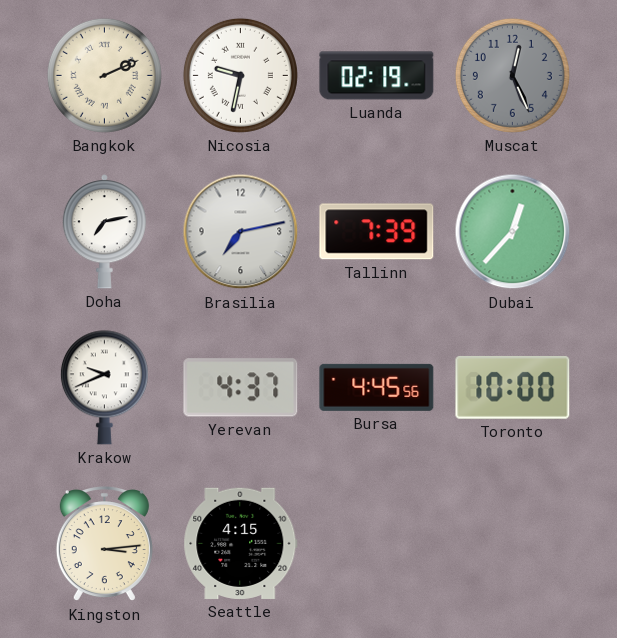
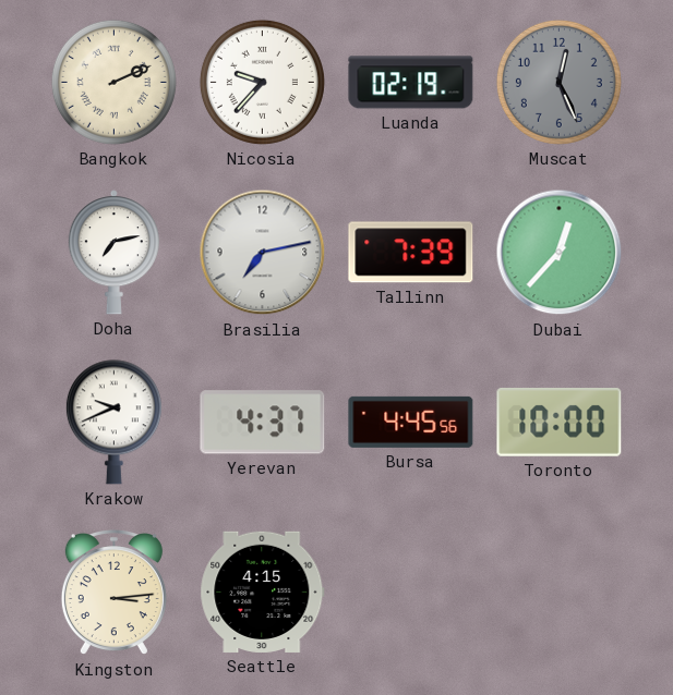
Nicosia: 9:32 -> 9:37 (262, 82)
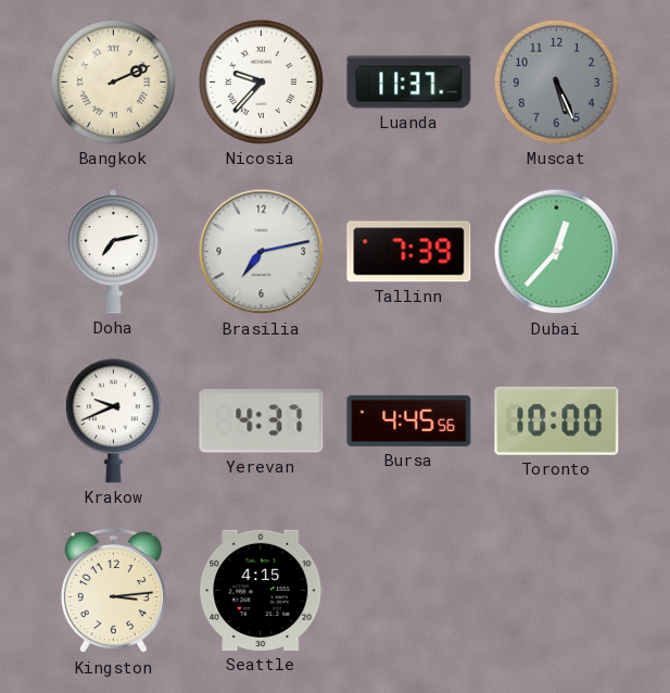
Luanda: 02:19 -> 11:37 (409, 83)
Muscat: 12:26 -> 5:26 (556, 81)
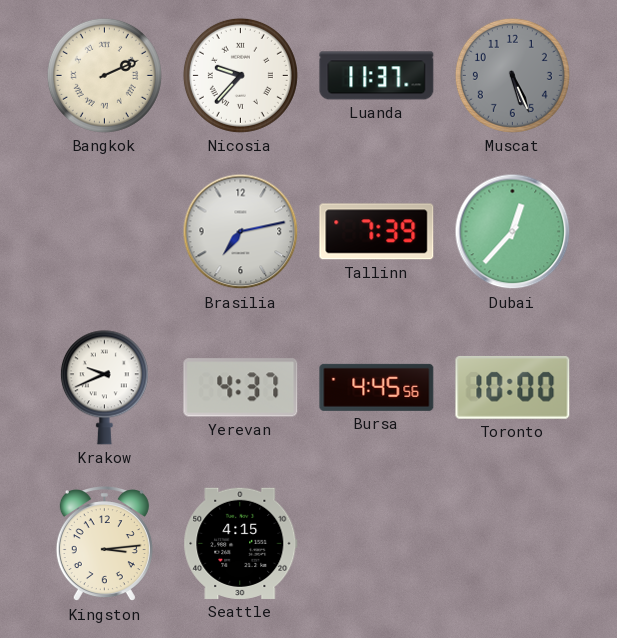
Doha: 7:13 -> none (113, 252)
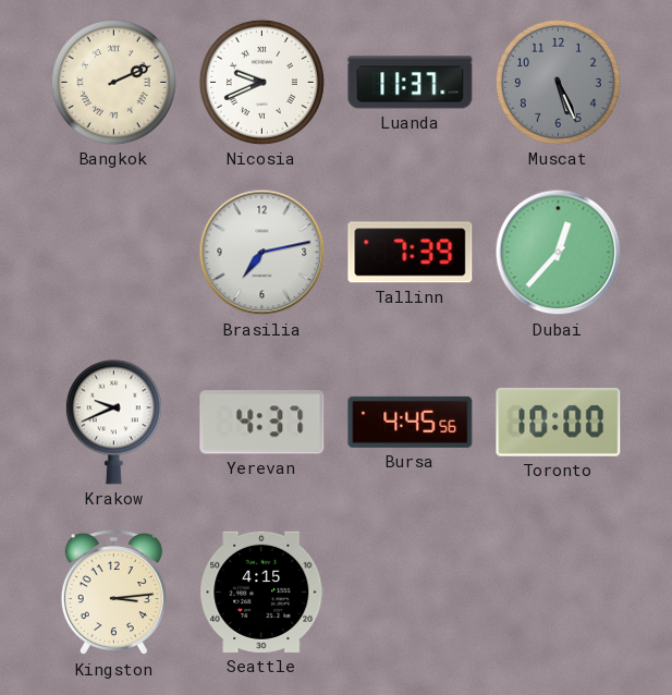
Nicosia: 9:37 -> 9:41 (261, 82)
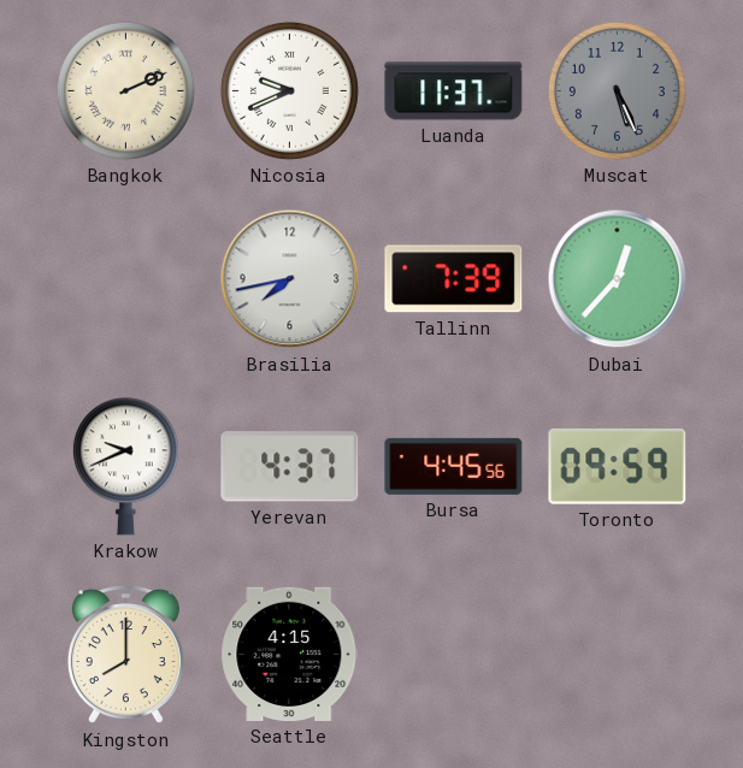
Brasilia: 7:13 -> 7:43 (290, 279)
Toronto: 10:00 -> 09:59 (618, 467)
Kingston: 3:14 -> 8:00 (125, 656)
